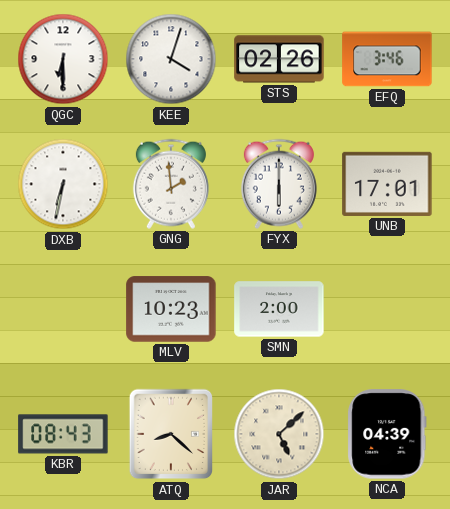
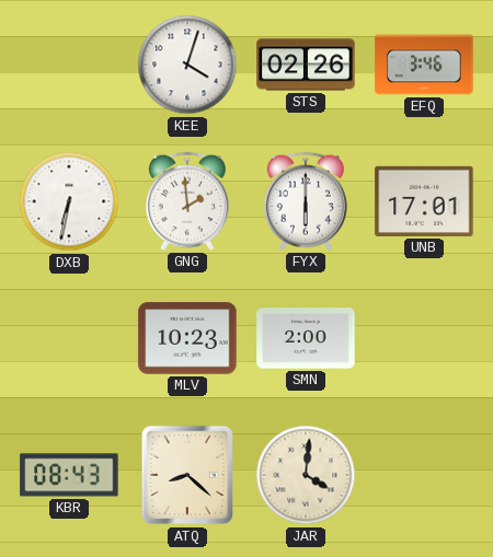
QGC: 6:30 -> none (63, 59)
JAR: 5:08 -> 4:01 (306, 475)
NCA: 04:39 -> none (387, 434)
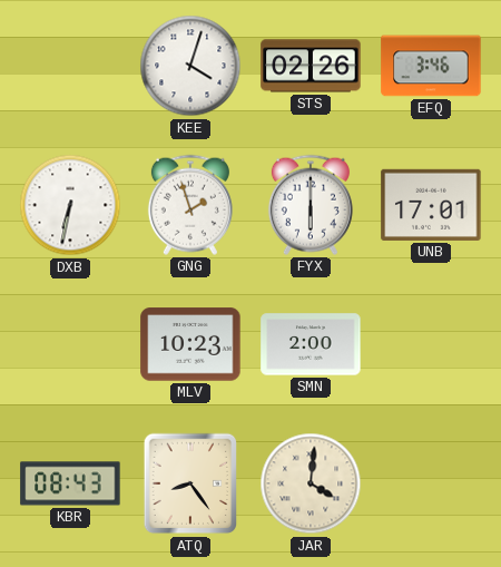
GNG: 1:59 -> 1:57 (190, 205)
ATQ: 8:22 -> 8:24 (190, 483)
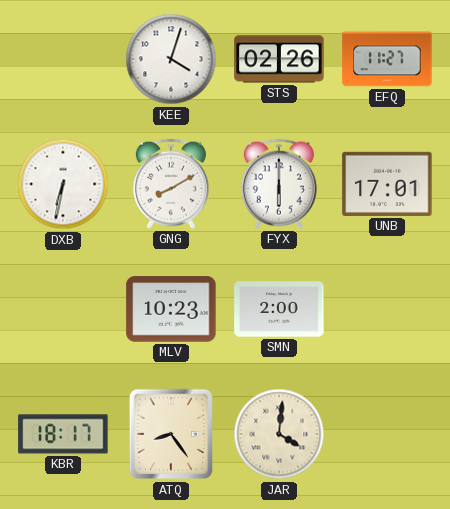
EFQ: 3:46 -> 11:27 (387, 59)
GNG: 1:57 -> 8:10 (171, 184)
KBR: 08:43 -> 18:17 (63, 434)
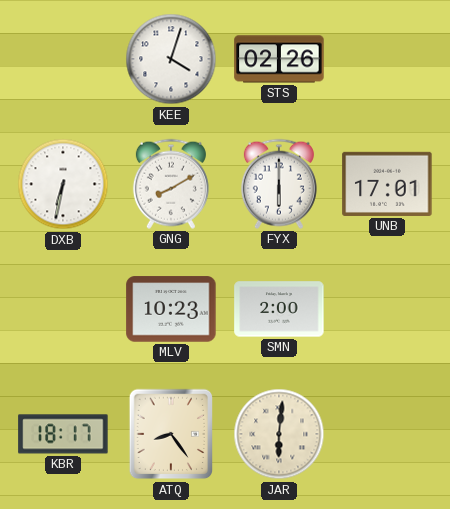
EFQ: 11:27 -> none (387, 59)
JAR: 4:01 -> 6:01 (279, 434)
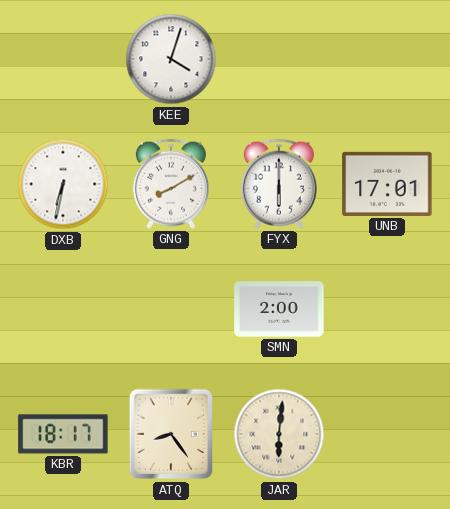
STS: 02:26 -> none (279, 59)
MLV: 10:23 -> none (171, 309)
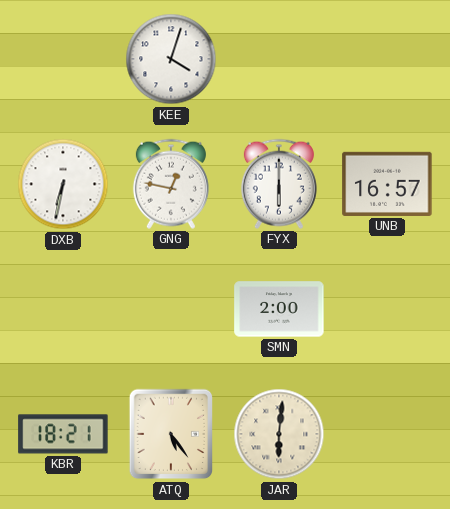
GNG: 8:10 -> 12:47 (171, 184)
UNB: 17:01 -> 16:57 (387, 184)
KBR: 18:17 -> 18:21 (63, 434)
ATQ: 8:24 -> 5:24 (171, 434)
